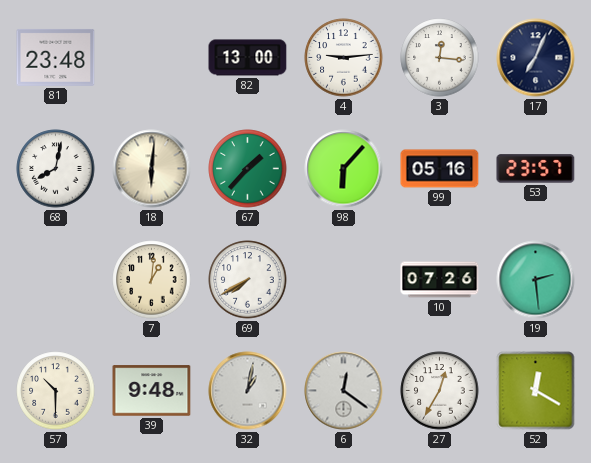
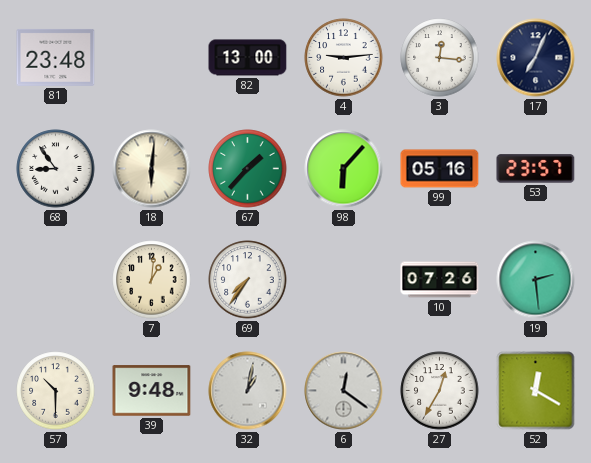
68: 8:02 -> 8:54 (56, 169)
69: 7:40 -> 7:36 (248, 280)
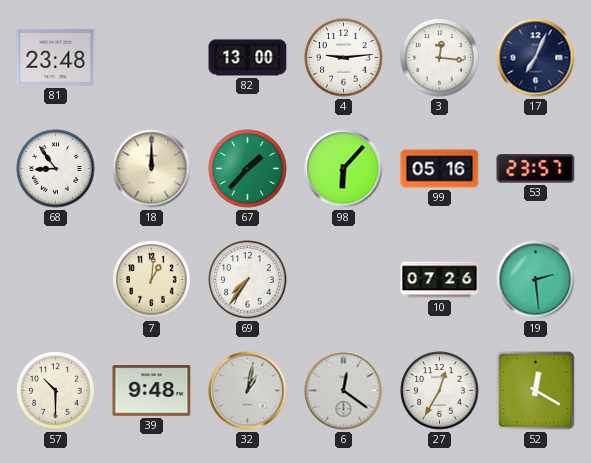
18: 6:01 -> 12:00 (152, 169)
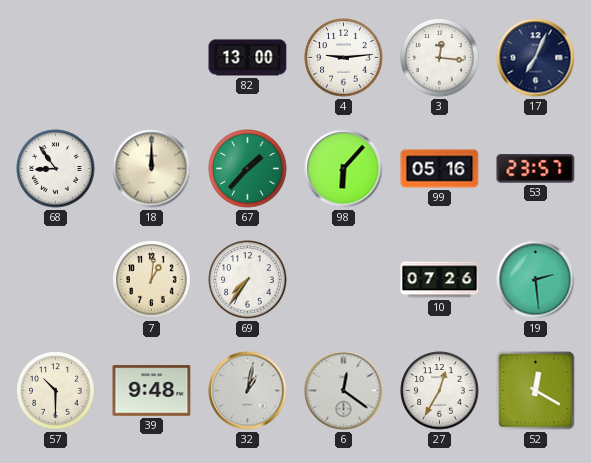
81: 23:48 -> none (56, 57)
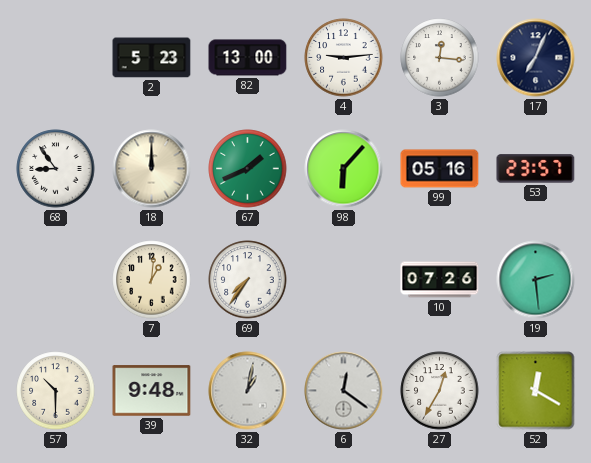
2: none -> 5:23 (152, 58)
67: 1:37 -> 1:41 (248, 169)
